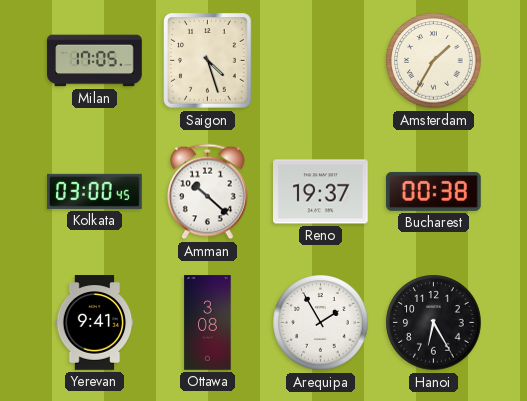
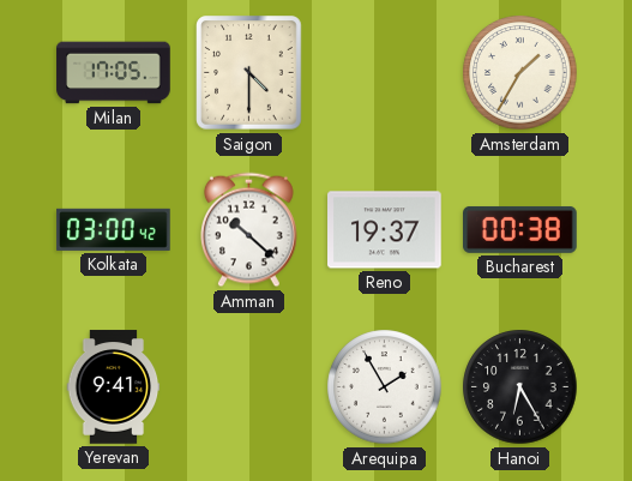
Saigon: 4:27 -> 4:30 (249, 73)
Kolkata: 03:00:45 -> 03:00:42 (114, 229)
Ottawa: 3:08 -> none (208, 323)
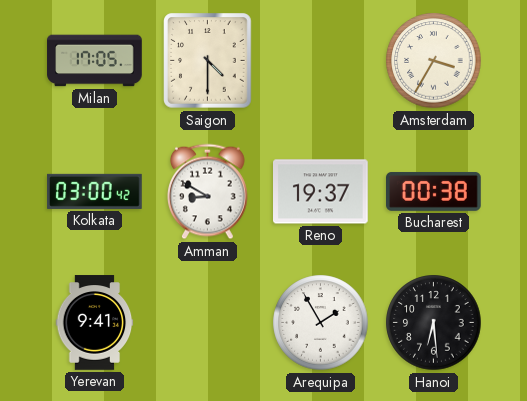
Amsterdam: 1:35 -> 3:35 (434, 61)
Amman: 10:22 -> 8:50 (208, 192)
Hanoi: 6:25 -> 6:29 (434, 323)
